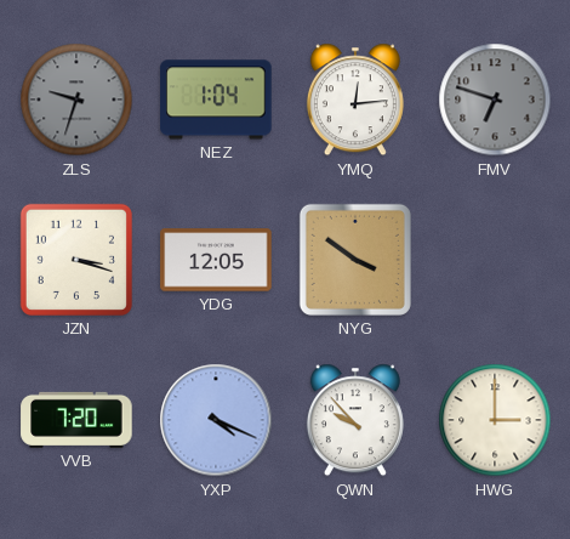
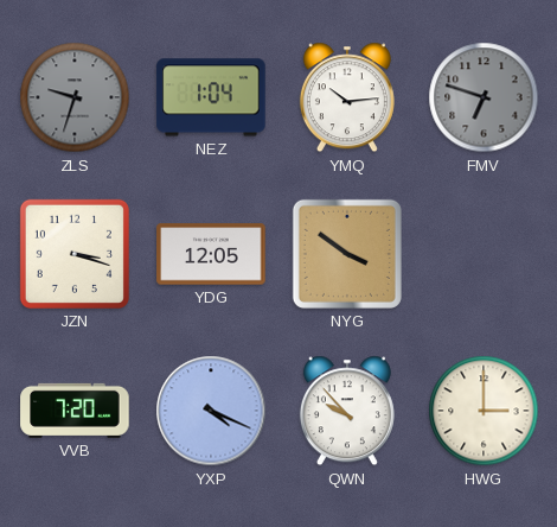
YMQ: 12:14 -> 10:14 (347, 97)
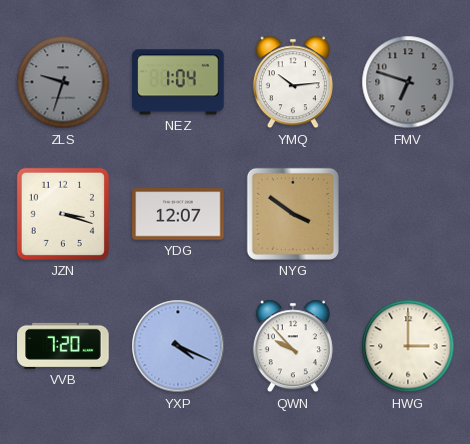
YDG: 12:05 -> 12:07 (178, 214)
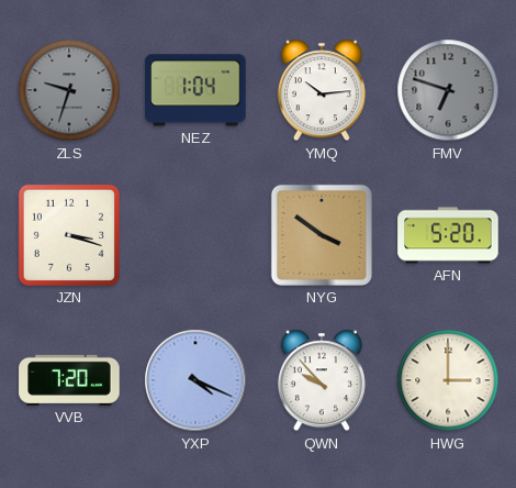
YDG: 12:07 -> none (178, 214)
AFN: none -> 5:20 (448, 235)
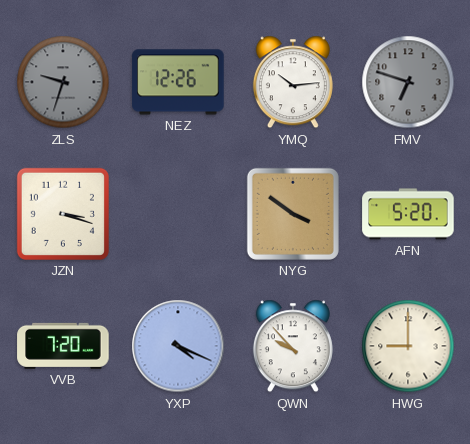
NEZ: 1:04 -> 12:26 (178, 82)
HWG: 3:00 -> 9:00 (408, 346)
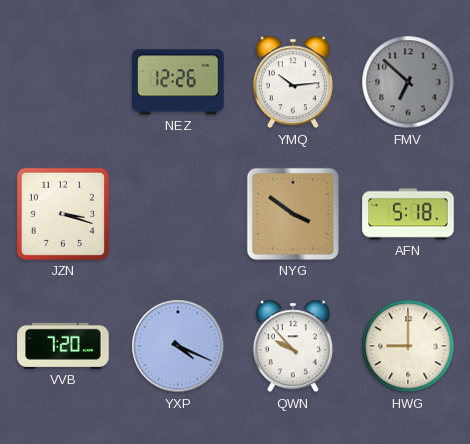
ZLS: 9:33 -> none (63, 82)
FMV: 6:48 -> 6:52 (408, 82)
AFN: 5:20 -> 5:18 (408, 214)
